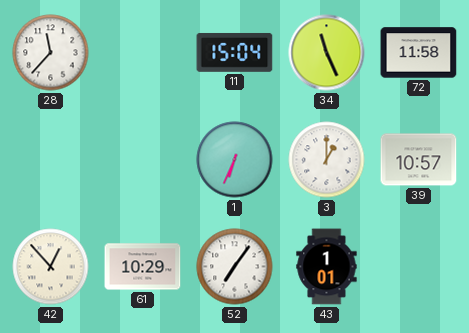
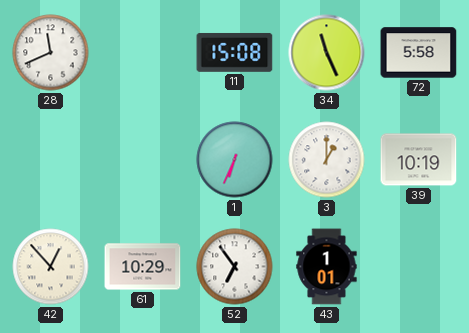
28: 11:37 -> 11:41 (51, 53)
11: 15:04 -> 15:08 (235, 52)
72: 11:58 -> 5:58 (419, 53)
39: 10:57 -> 10:19 (419, 160)
52: 7:06 -> 6:54 (235, 267)
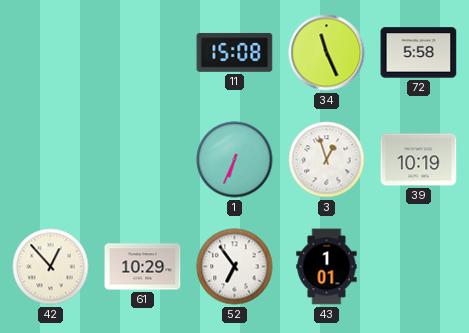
28: 11:41 -> none (51, 53)
3: 1:00 -> 12:57 (327, 160)
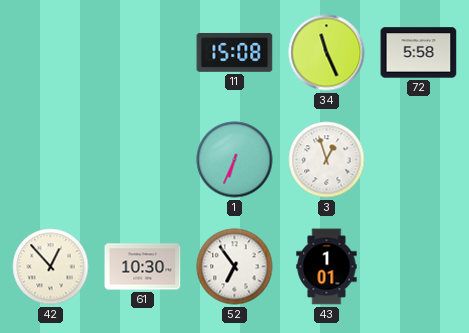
39: 10:19 -> none (419, 160)
61: 10:29 -> 10:30 (143, 267)
